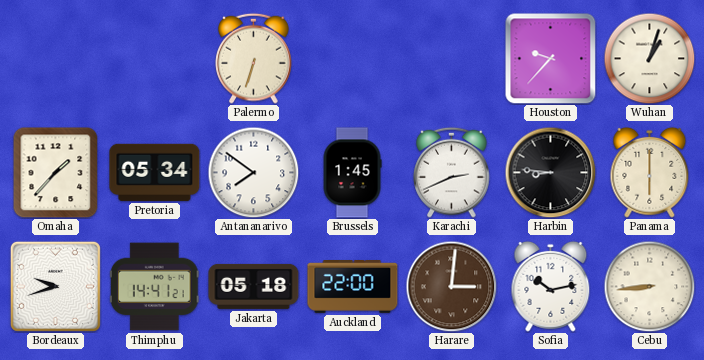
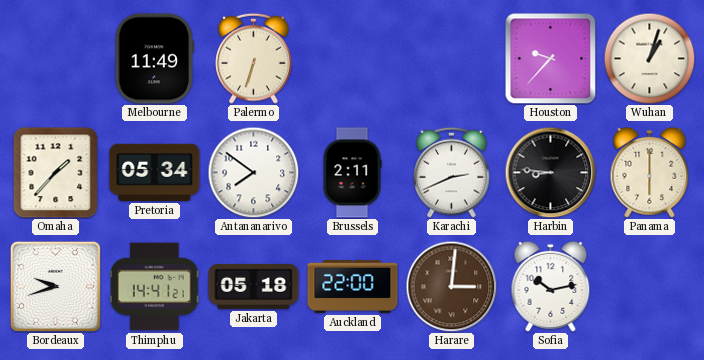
Melbourne: none -> 11:49 (155, 59)
Brussels: 1:45 -> 2:11 (352, 173)
Cebu: 8:44 -> none (649, 286)
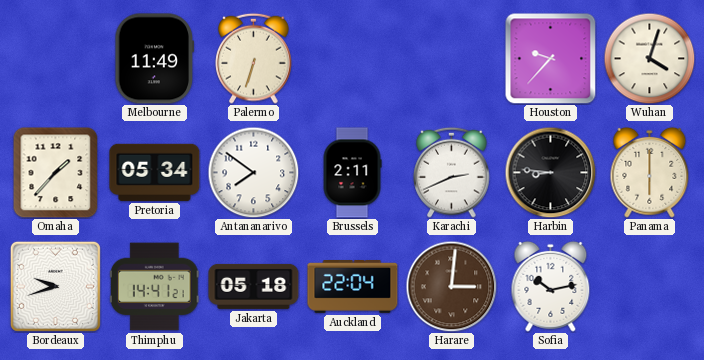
Wuhan: 1:03 -> 4:03 (649, 58)
Auckland: 22:00 -> 22:04 (353, 287)
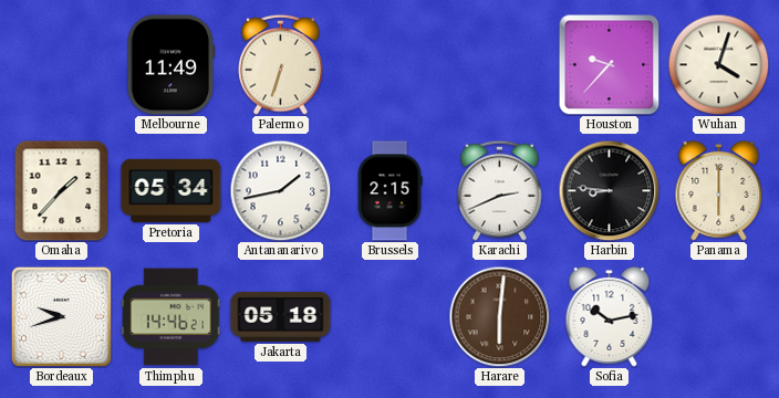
Antananarivo: 7:51 -> 1:43 (280, 190)
Brussels: 2:11 -> 2:15 (389, 191)
Thimphu: 14:41 -> 14:46 (172, 317)
Auckland: 22:04 -> none (353, 287)
Harare: 3:01 -> 6:01 (499, 316)
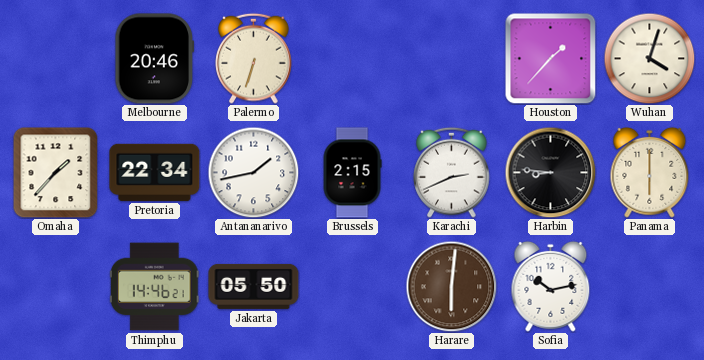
Melbourne: 11:49 -> 20:46 (155, 59)
Houston: 9:37 -> 1:37 (550, 58)
Pretoria: 05:34 -> 22:34 (155, 172)
Bordeaux: 9:42 -> none (61, 316)
Jakarta: 05:18 -> 05:50 (254, 286)
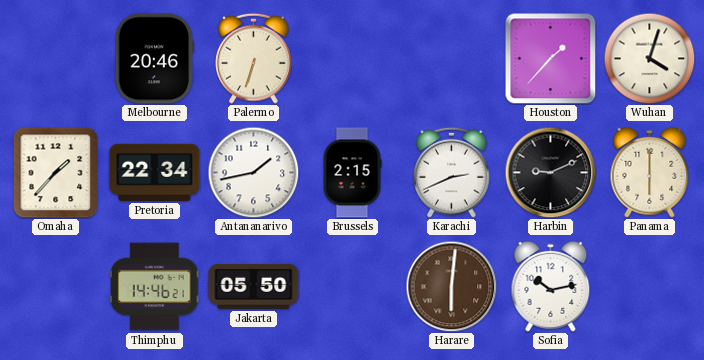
Harbin: 8:46 -> 9:11 (550, 172)
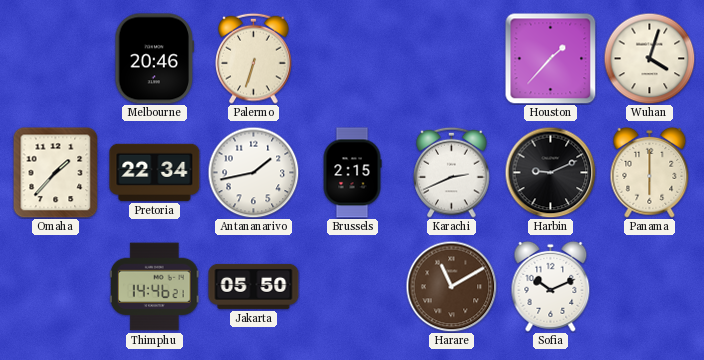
Harare: 6:01 -> 11:10 (451, 286)
Sofia: 10:13 -> 10:11 (551, 286)
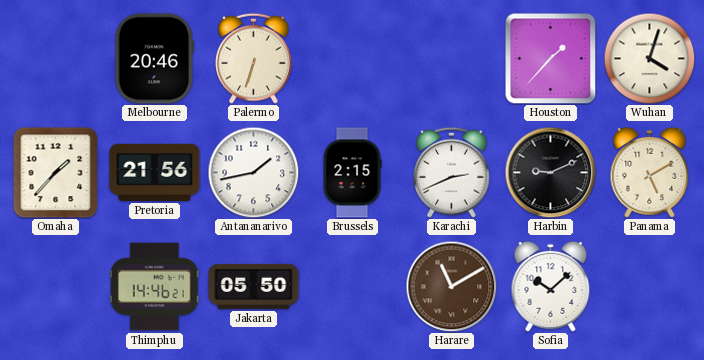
Pretoria: 22:34 -> 21:56 (155, 172)
Panama: 6:00 -> 5:10 (650, 172)
Sofia: 10:11 -> 10:08 (551, 286)
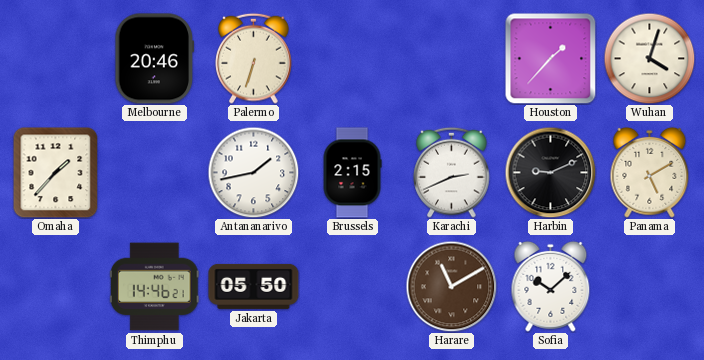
Pretoria: 21:56 -> none (155, 172)
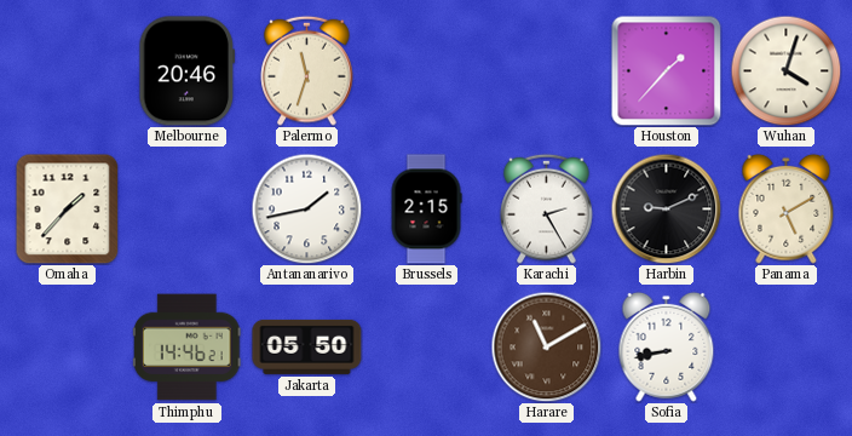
Palermo: 6:33 -> 11:33 (307, 70)
Karachi: 2:41 -> 2:25 (547, 208)
Sofia: 10:08 -> 8:43 (667, 346)
